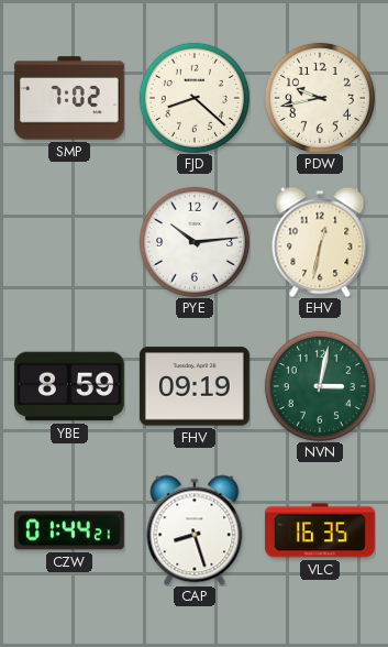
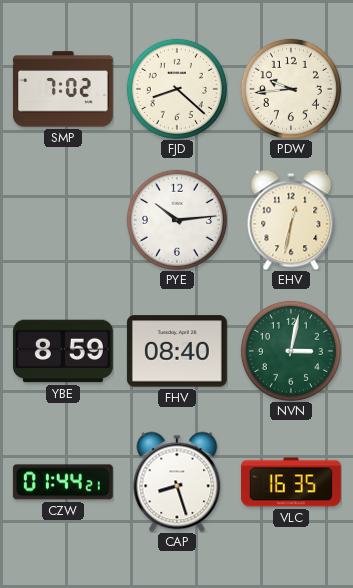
PDW: 9:43 -> 9:44 (291, 89)
FHV: 09:19 -> 08:40 (177, 351)
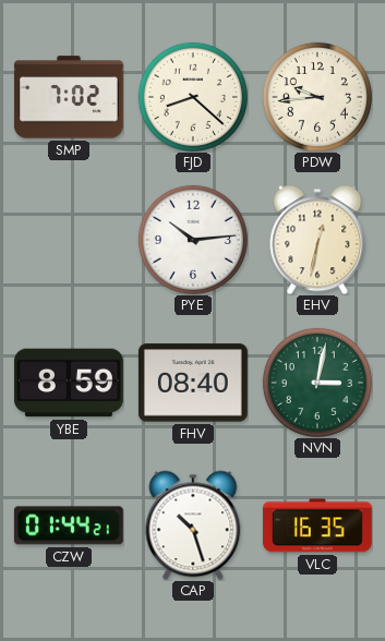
CAP: 8:27 -> 10:27 (193, 525)
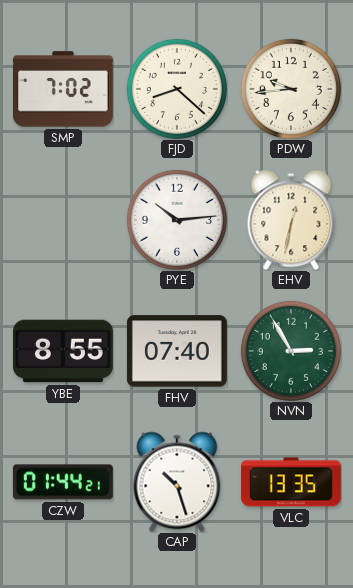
YBE: 8:59 -> 8:55 (63, 351)
FHV: 08:40 -> 07:40 (177, 351)
NVN: 3:02 -> 2:55 (291, 351)
VLC: 16:35 -> 13:35 (291, 482)
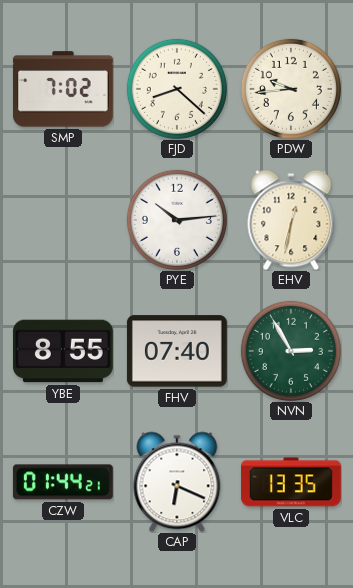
CAP: 10:27 -> 6:19 (177, 482)
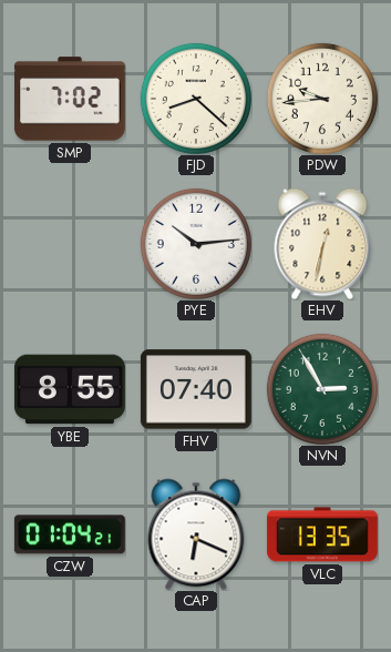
CZW: 01:44 -> 01:04 (70, 534)
